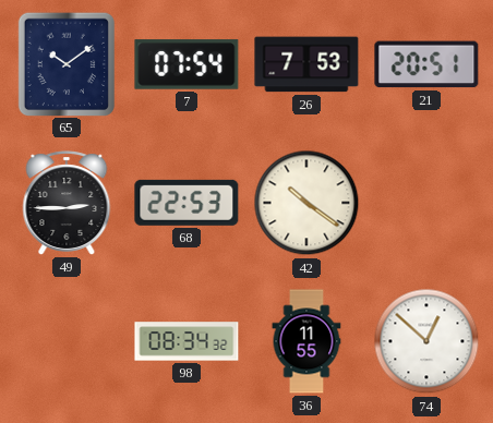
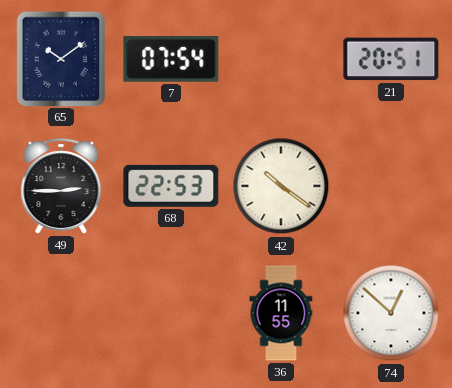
26: 7:53 -> none (306, 64)
98: 08:34 -> none (187, 341)
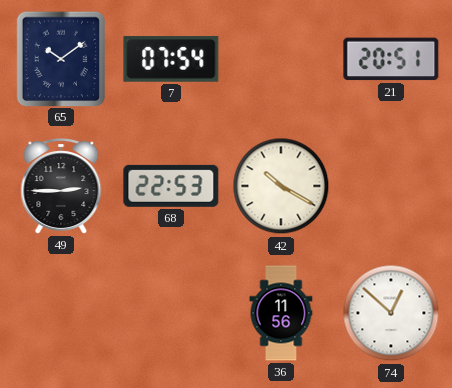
42: 10:21 -> 10:20 (281, 186)
36: 11:55 -> 11:56 (281, 313)
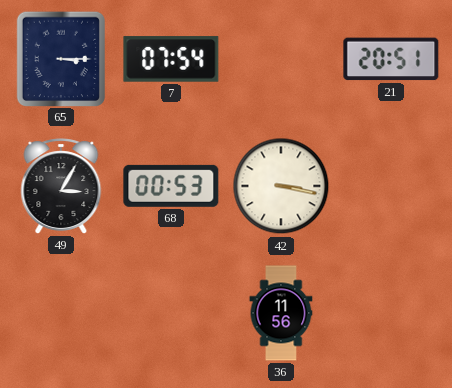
65: 10:09 -> 3:15 (60, 58)
49: 2:45 -> 3:05 (61, 186)
68: 22:53 -> 00:53 (171, 186)
42: 10:20 -> 3:17 (281, 186)
74: 12:52 -> none (391, 313)
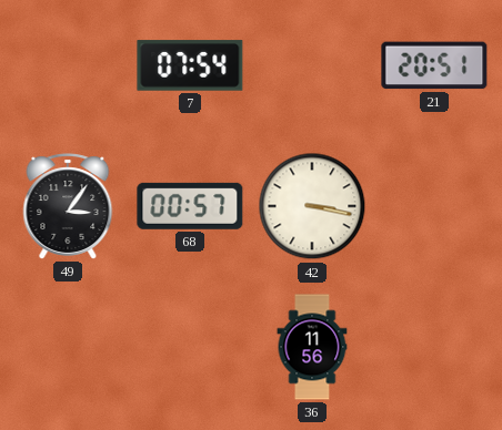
65: 3:15 -> none (60, 58)
49: 3:05 -> 3:06 (68, 206)
68: 00:53 -> 00:57 (190, 206)
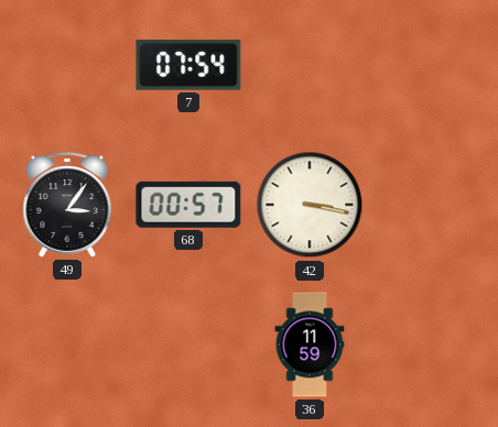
21: 20:51 -> none (434, 65)
36: 11:56 -> 11:59 (310, 344)
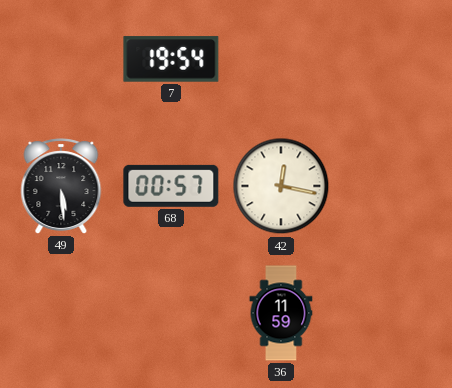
7: 07:54 -> 19:54 (171, 59)
49: 3:06 -> 5:29 (61, 186)
42: 3:17 -> 12:17 (281, 186)
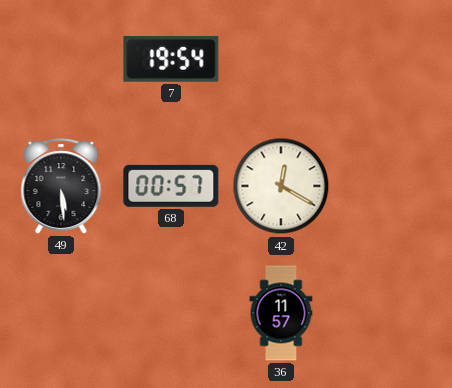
42: 12:17 -> 12:20 (281, 186)
36: 11:59 -> 11:57 (281, 313)
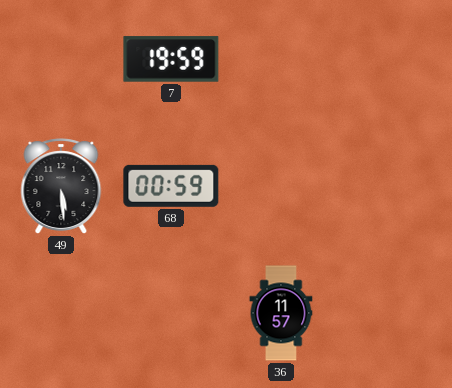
7: 19:54 -> 19:59 (171, 59)
68: 00:57 -> 00:59 (171, 186)
42: 12:20 -> none (281, 186)
